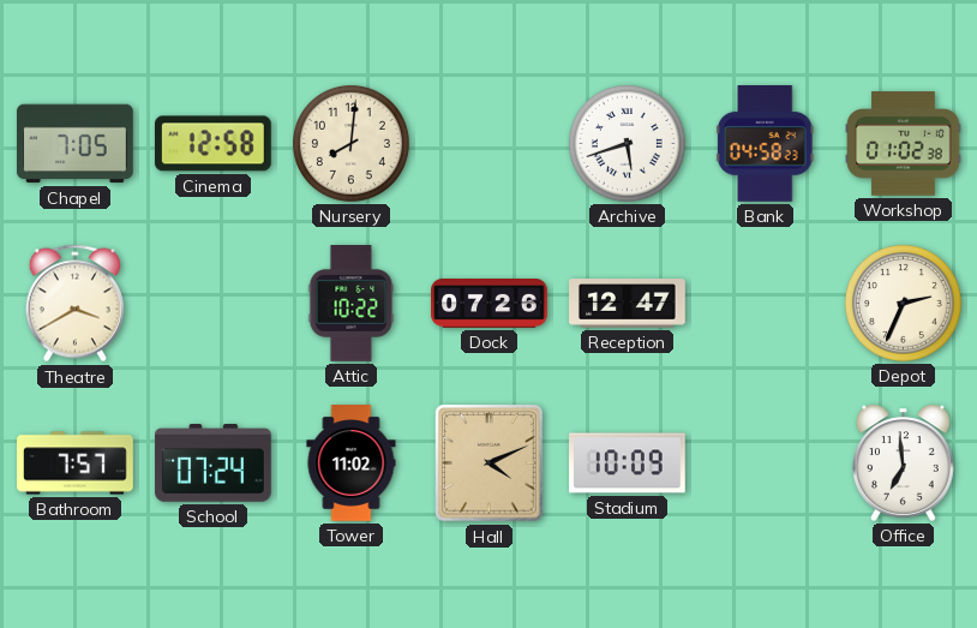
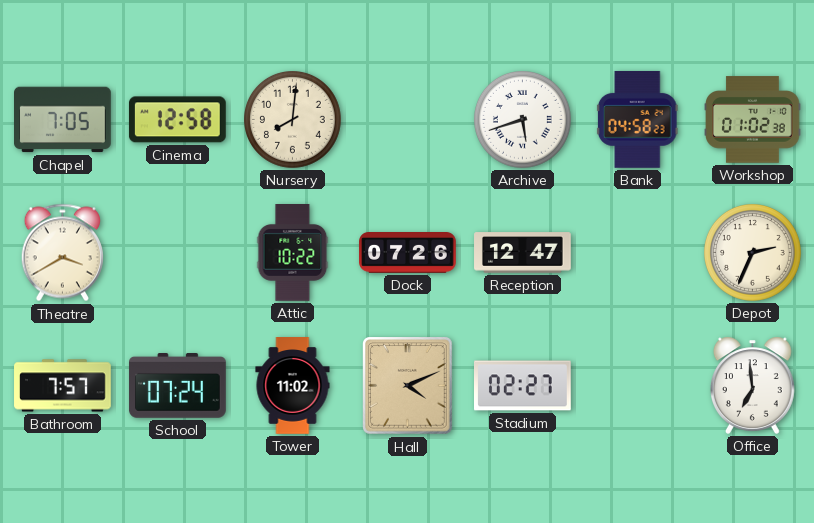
Stadium: 10:09 -> 02:27 (523, 386)
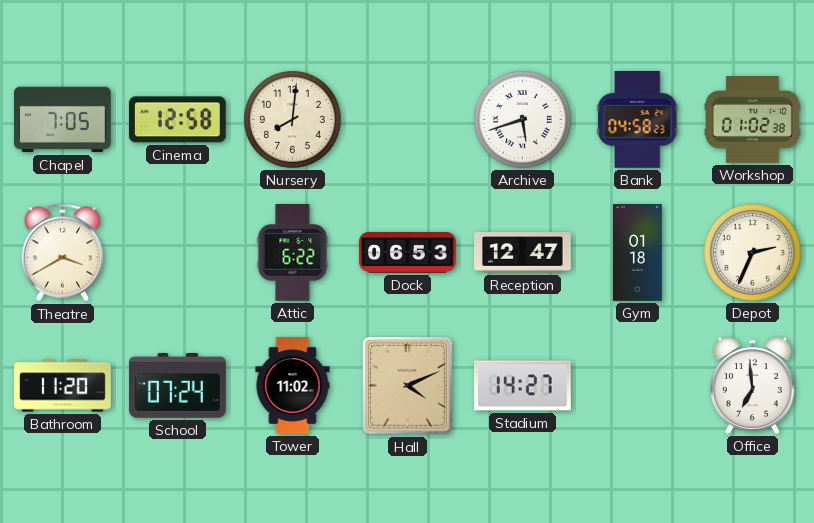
Attic: 10:22 -> 6:22 (293, 253)
Dock: 07:26 -> 06:53 (408, 253)
Gym: none -> 01:18 (637, 253)
Bathroom: 7:57 -> 11:20 (63, 386)
Stadium: 02:27 -> 14:27 (523, 386)
